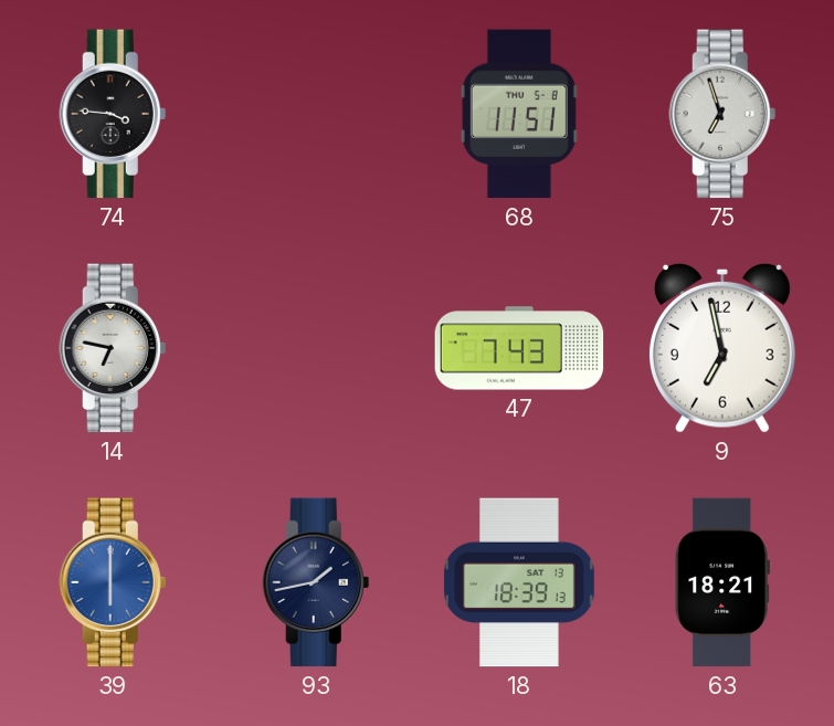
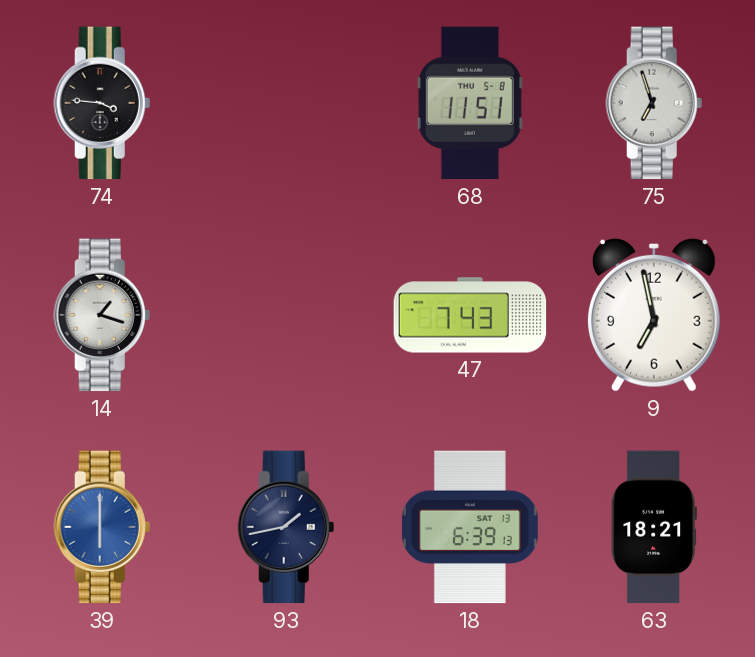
14: 6:47 -> 1:18 (102, 315)
18: 18:39 -> 6:39 (470, 527)
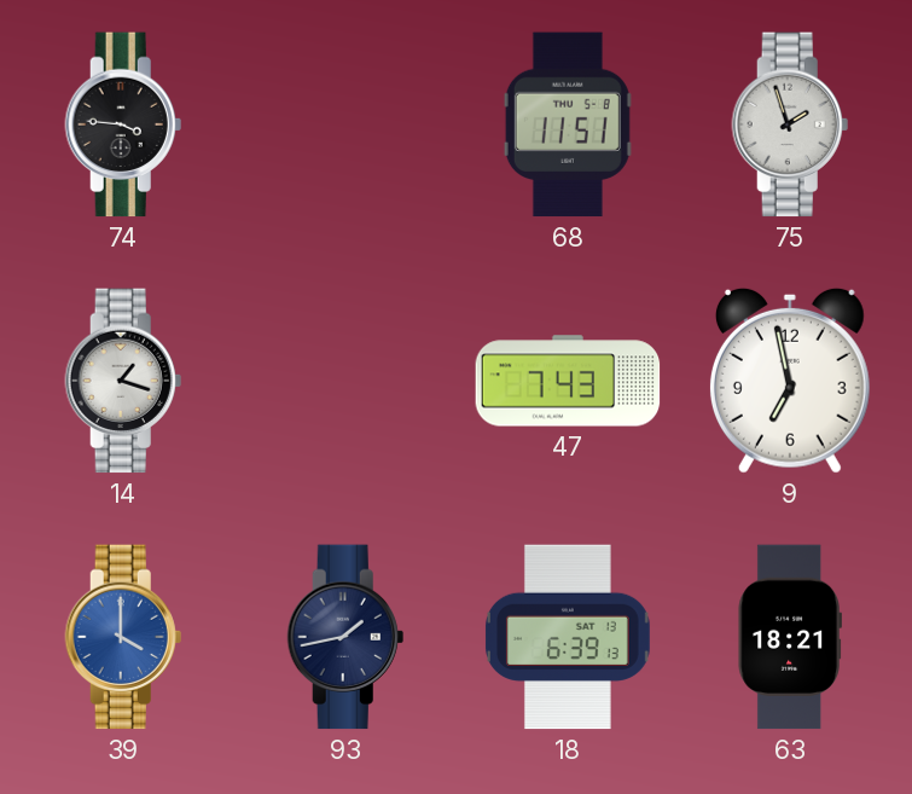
75: 6:57 -> 1:57 (790, 124)
39: 6:00 -> 4:00 (123, 637)
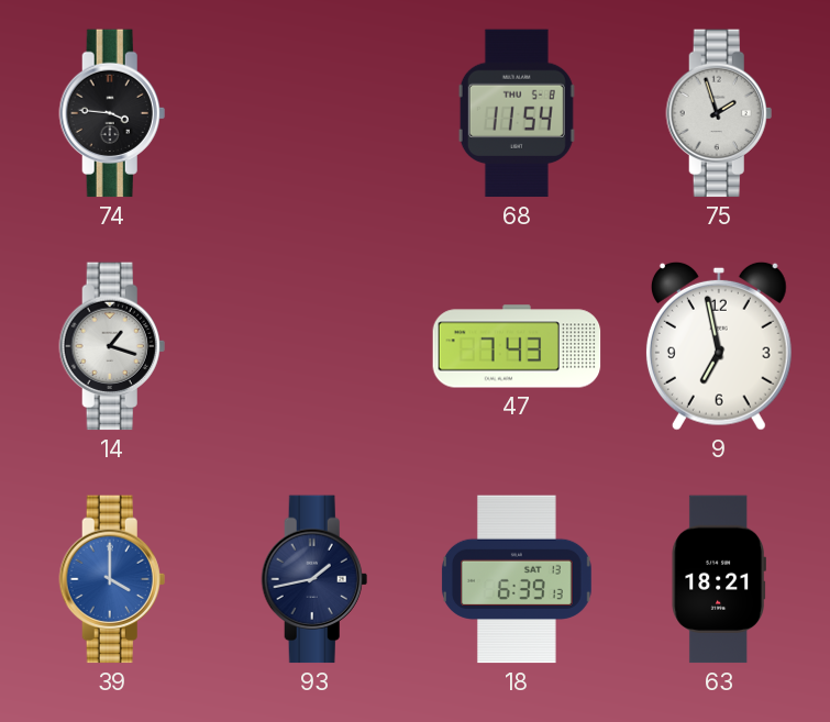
68: 11:51 -> 11:54 (517, 113)
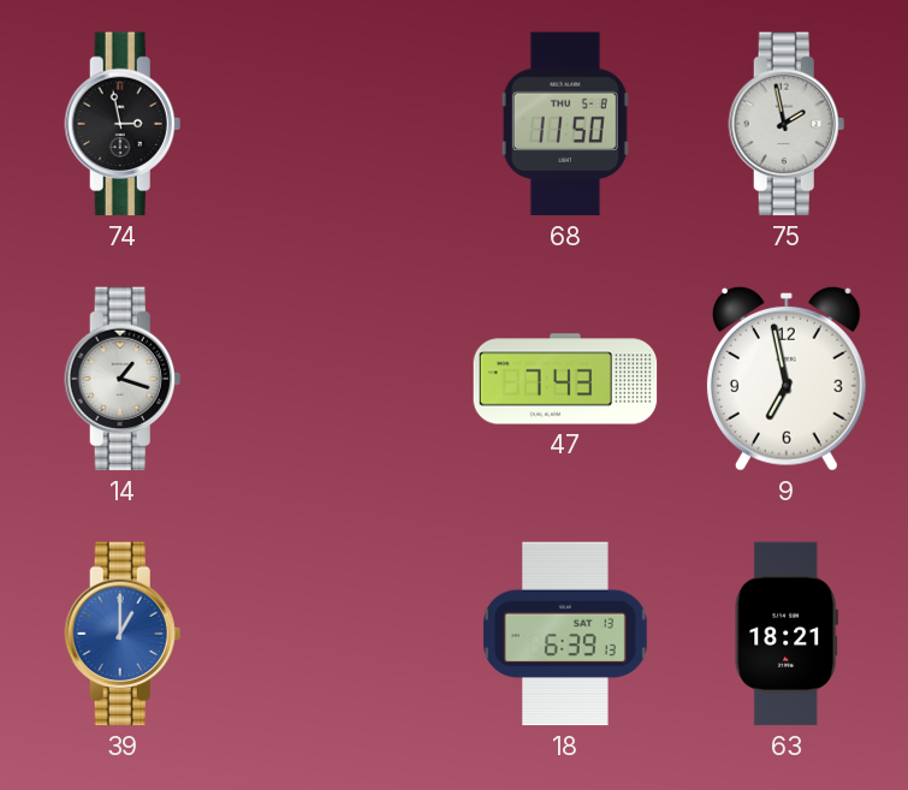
74: 3:46 -> 2:58 (123, 124)
68: 11:54 -> 11:50 (565, 124)
75: 1:57 -> 1:58 (787, 124)
39: 4:00 -> 1:00 (123, 634)
93: 1:43 -> none (314, 579)
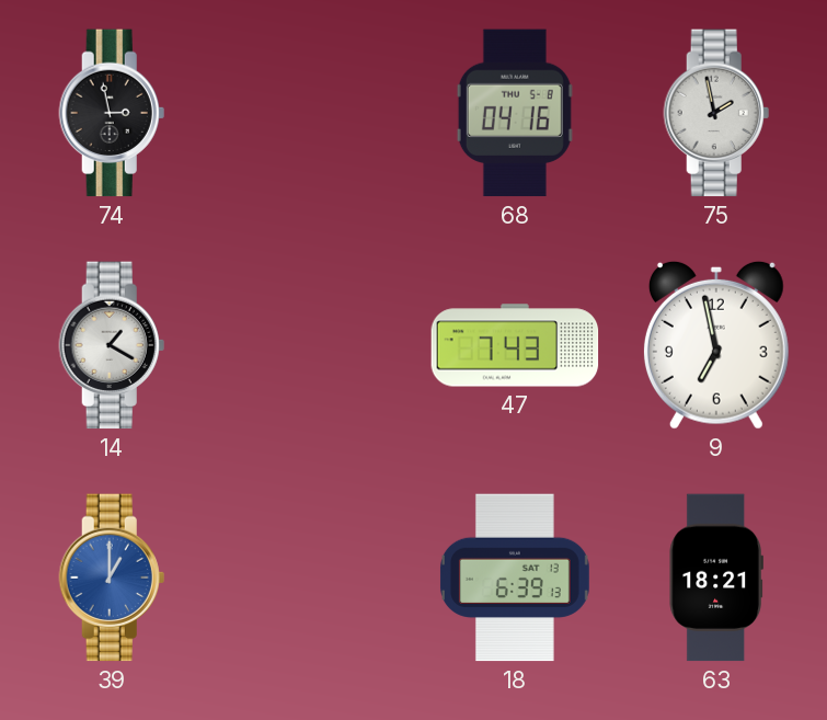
68: 11:50 -> 04:16 (515, 113)
14: 1:18 -> 1:20 (112, 345)
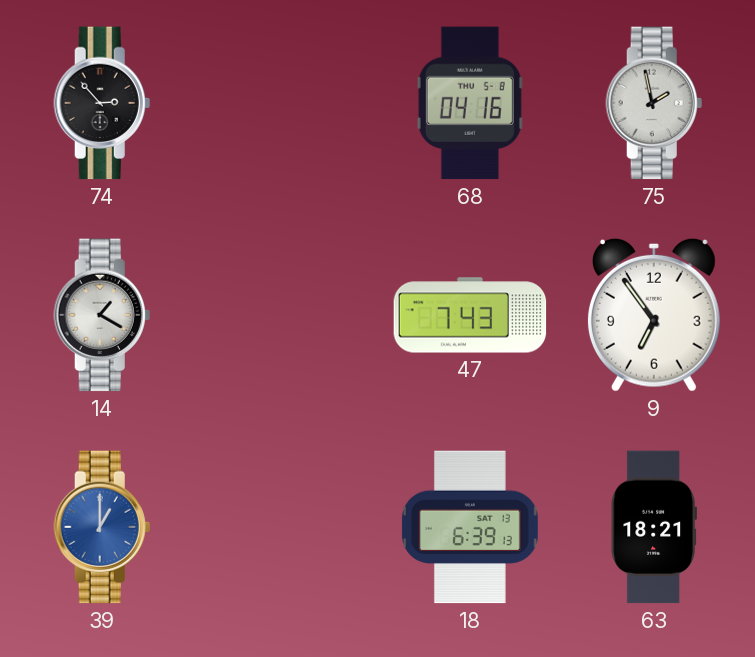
74: 2:58 -> 2:53 (102, 103)
9: 6:58 -> 6:54 (654, 315)
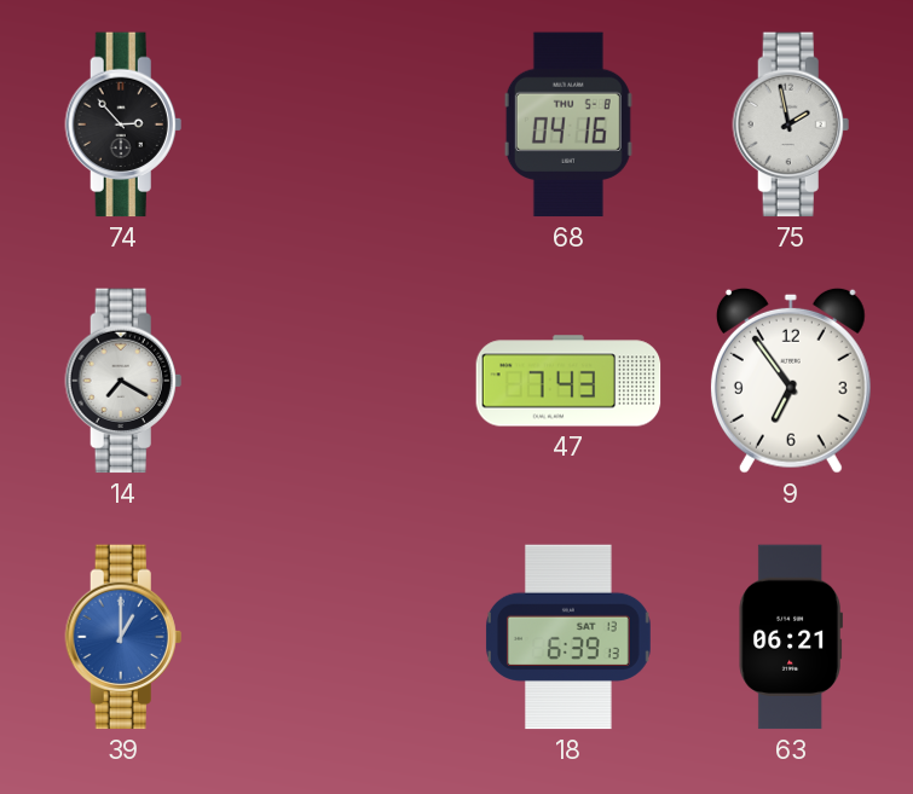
14: 1:20 -> 7:20 (123, 381)
63: 18:21 -> 06:21 (790, 637)
